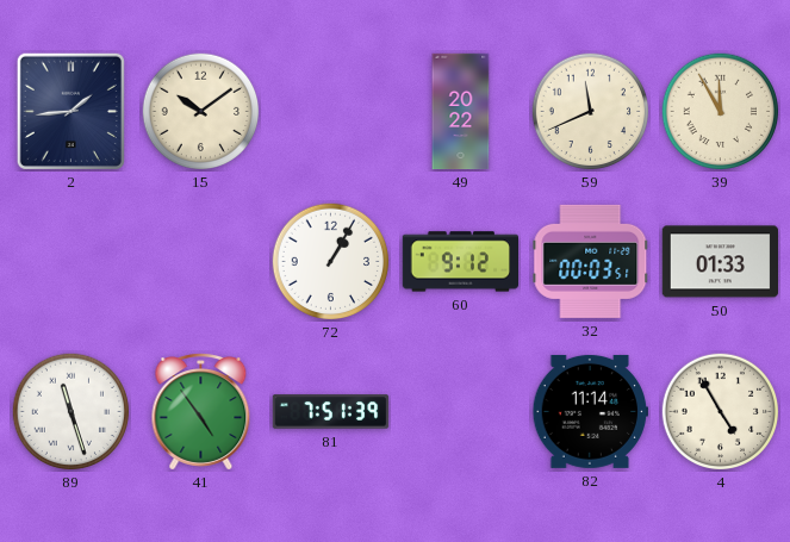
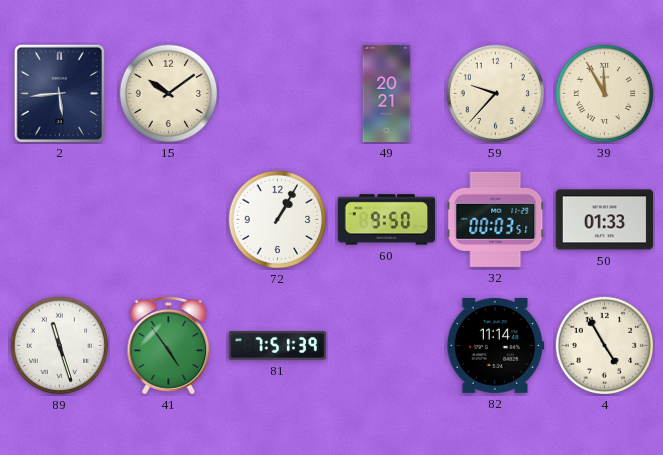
2: 1:44 -> 5:44 (59, 93)
49: 20:22 -> 20:21 (387, 94)
59: 11:41 -> 9:37 (496, 94)
60: 9:12 -> 9:50 (386, 220)
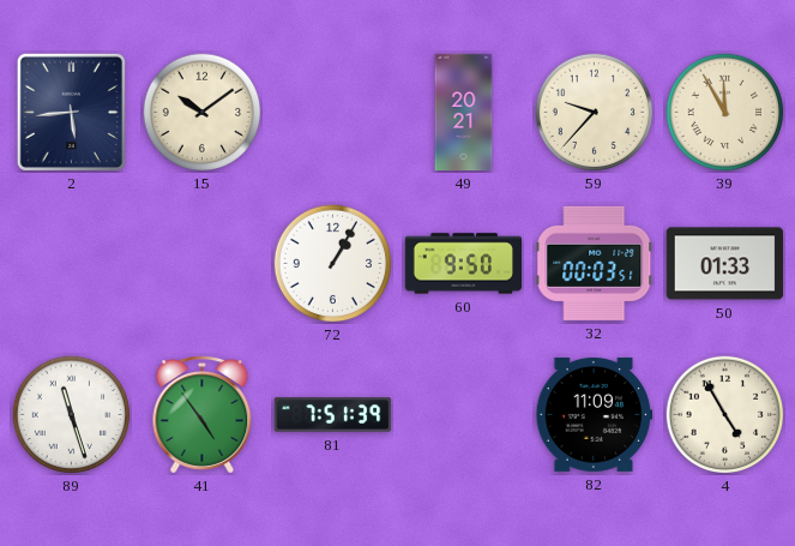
82: 11:14 -> 11:09 (594, 414)
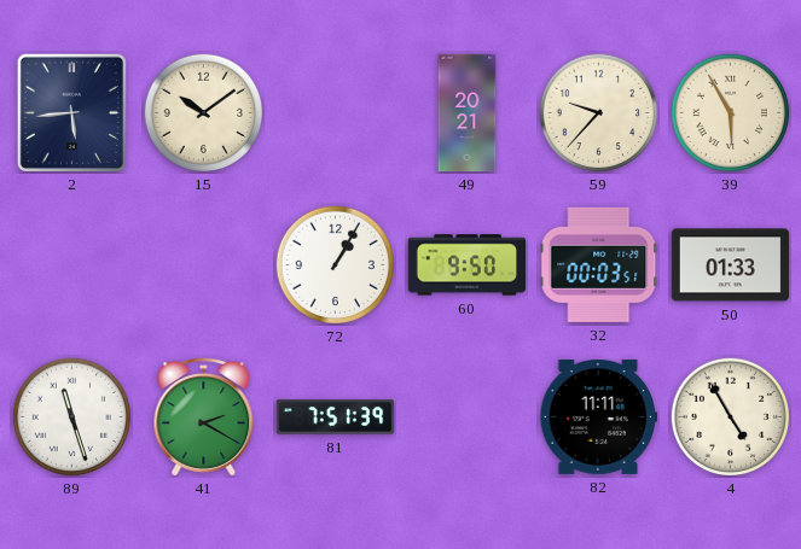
39: 11:55 -> 5:55 (731, 113)
41: 4:54 -> 2:20 (204, 417)
82: 11:09 -> 11:11 (598, 416)
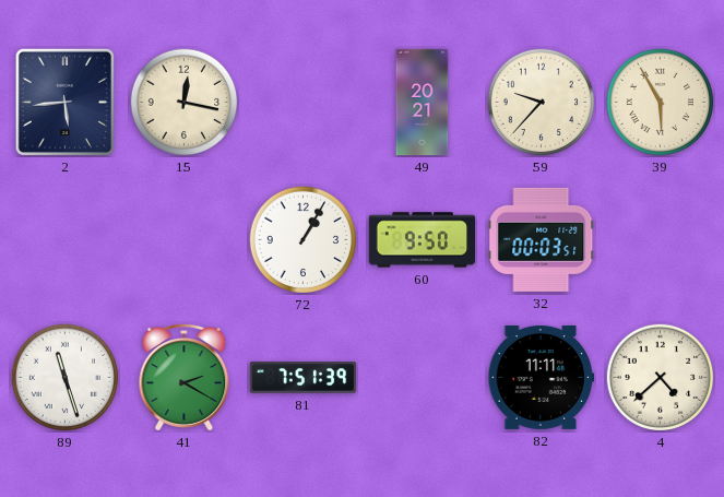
15: 10:09 -> 12:17 (185, 103)
50: 01:33 -> none (730, 265)
4: 4:55 -> 4:38 (661, 378)
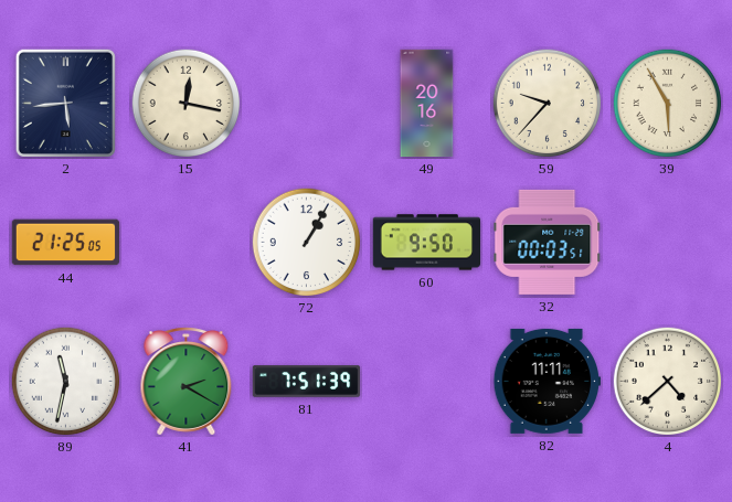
49: 20:21 -> 20:16 (427, 104)
44: none -> 21:25 (66, 243)
89: 11:27 -> 11:32 (66, 382)
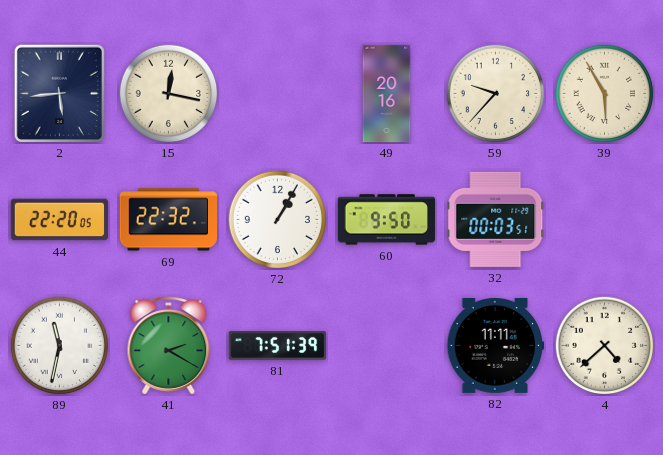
44: 21:25 -> 22:20 (60, 220)
69: none -> 22:32 (168, 220)
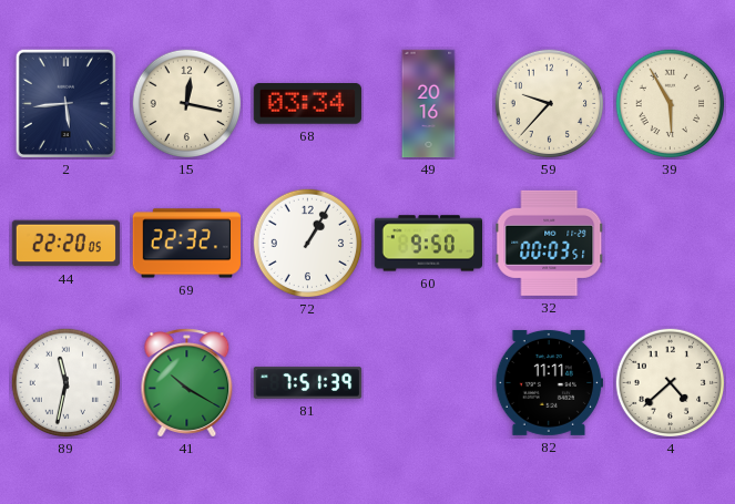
68: none -> 03:34 (307, 104)
41: 2:20 -> 10:20 (187, 383)
